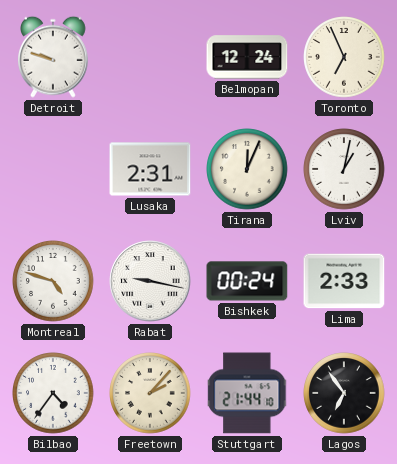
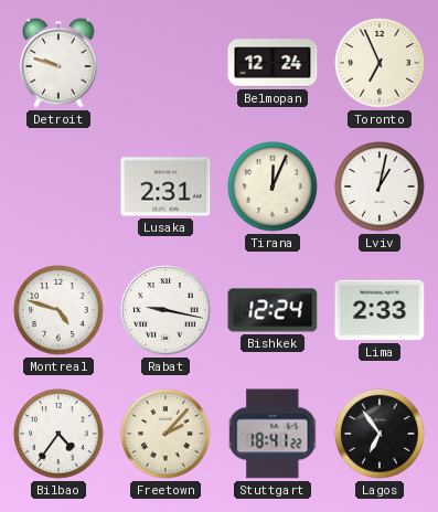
Bishkek: 00:24 -> 12:24 (273, 310)
Stuttgart: 21:44 -> 18:41 (274, 434)
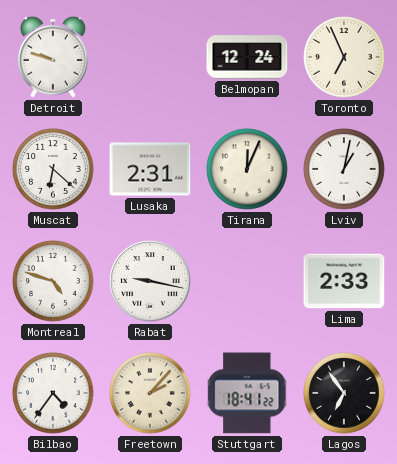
Muscat: none -> 6:22 (53, 169)
Bishkek: 12:24 -> none (273, 310)
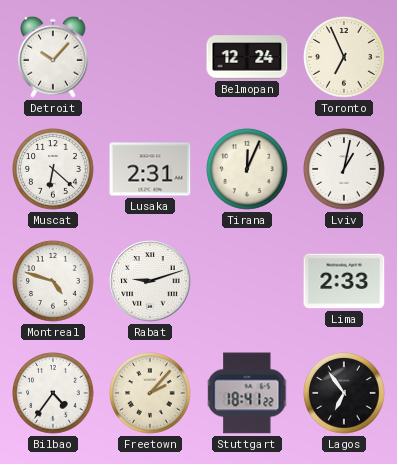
Detroit: 9:48 -> 10:07 (54, 57)
Rabat: 9:17 -> 9:12 (150, 281)
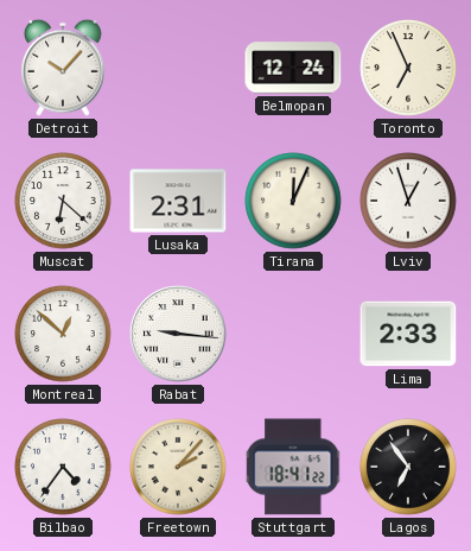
Lviv: 1:02 -> 12:57 (408, 201)
Montreal: 4:48 -> 12:52 (63, 334)
Rabat: 9:12 -> 9:16 (178, 334)
